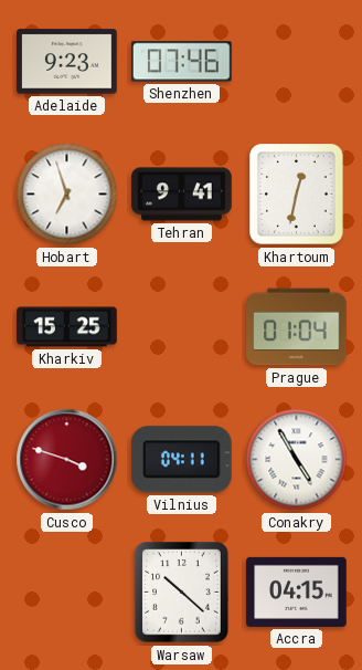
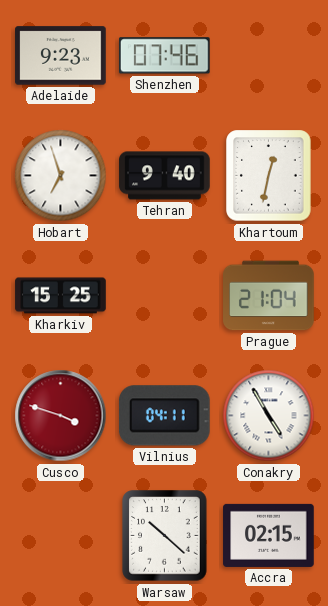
Tehran: 9:41 -> 9:40 (165, 176)
Prague: 01:04 -> 21:04 (269, 296)
Accra: 04:15 -> 02:15 (269, 535)
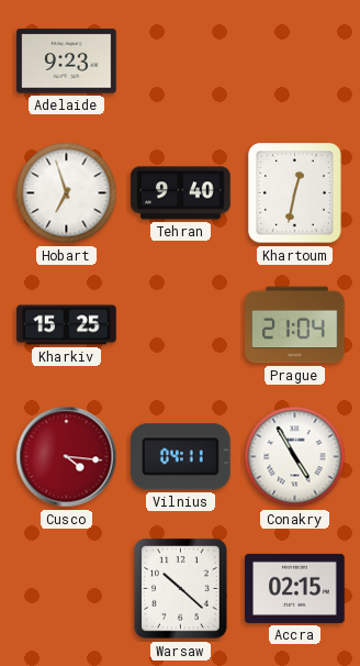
Shenzhen: 07:46 -> none (165, 56)
Cusco: 3:48 -> 4:16 (67, 457)
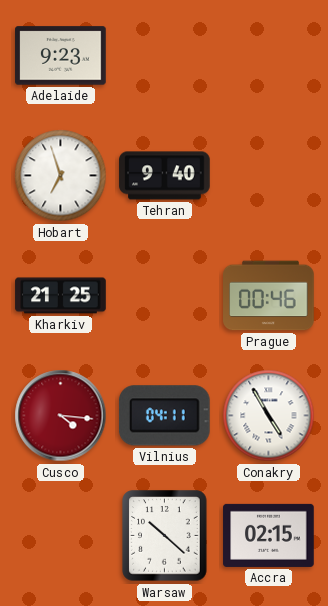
Khartoum: 12:32 -> none (295, 193)
Kharkiv: 15:25 -> 21:25 (61, 296)
Prague: 21:04 -> 00:46 (269, 296)
